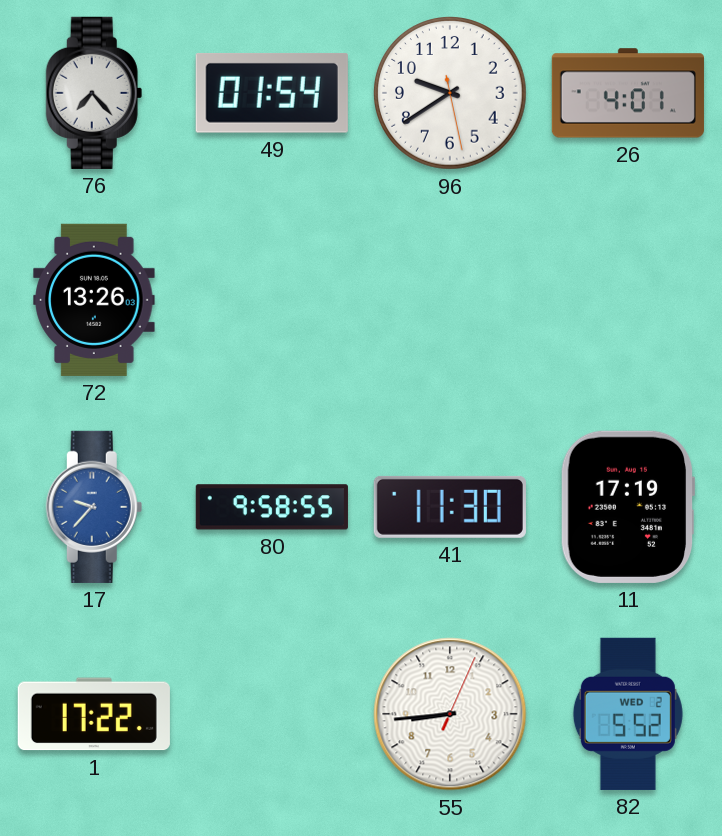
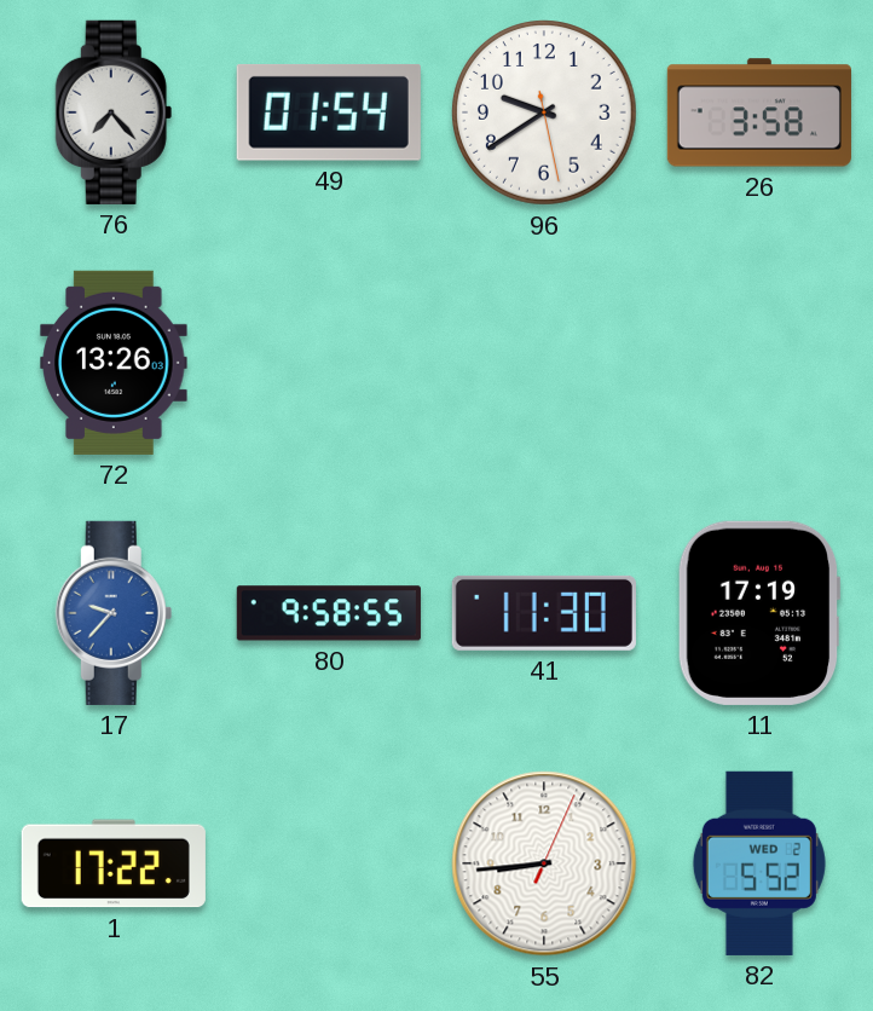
26: 4:01 -> 3:58 (759, 112)
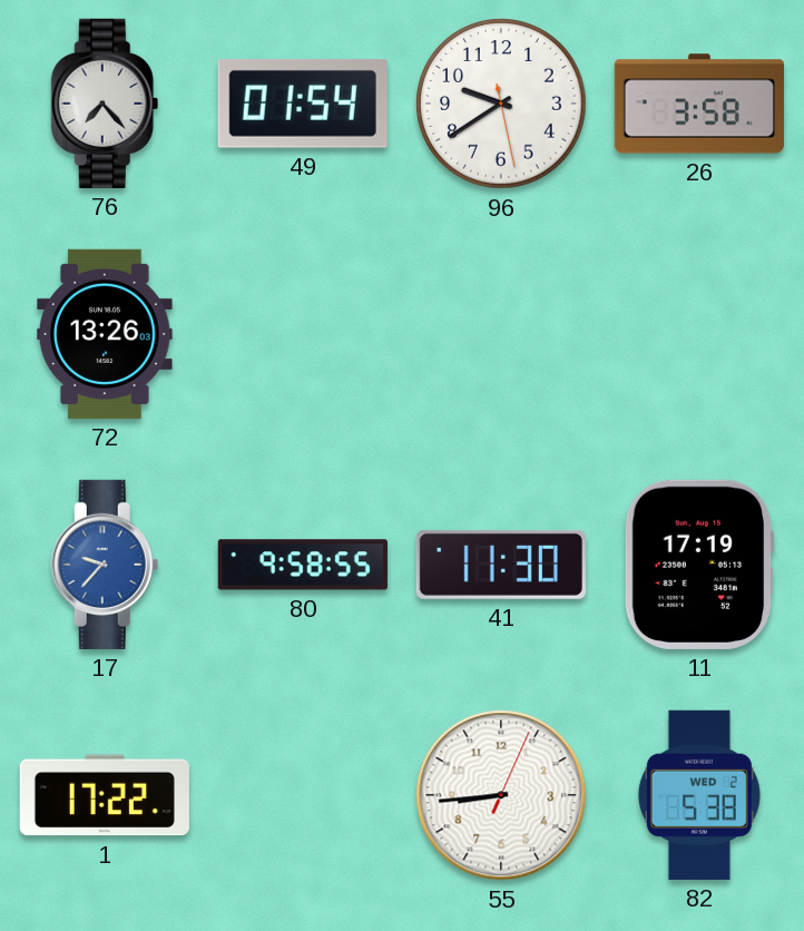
82: 5:52 -> 5:38 (699, 795)
